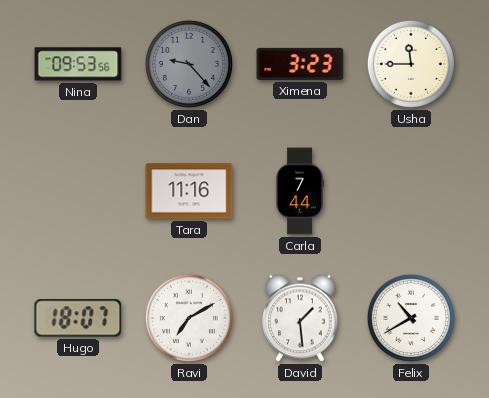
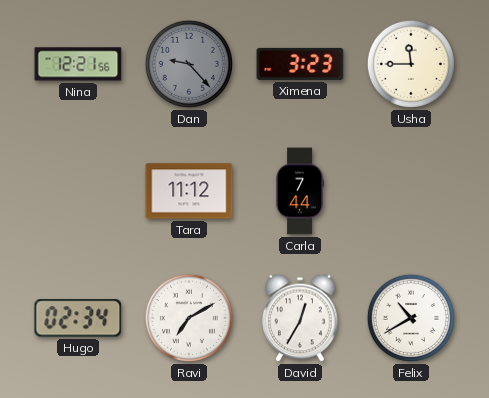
Nina: 09:53 -> 12:21 (78, 64)
Tara: 11:16 -> 11:12 (189, 191)
Hugo: 18:07 -> 02:34 (78, 318)
David: 1:29 -> 12:35 (300, 318)
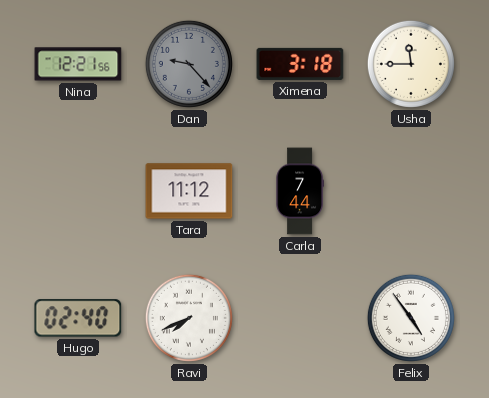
Ximena: 3:23 -> 3:18 (300, 64)
Hugo: 02:34 -> 02:40 (78, 318)
Ravi: 7:10 -> 7:41 (189, 318)
David: 12:35 -> none (300, 318)
Felix: 10:40 -> 4:54 (411, 318)
